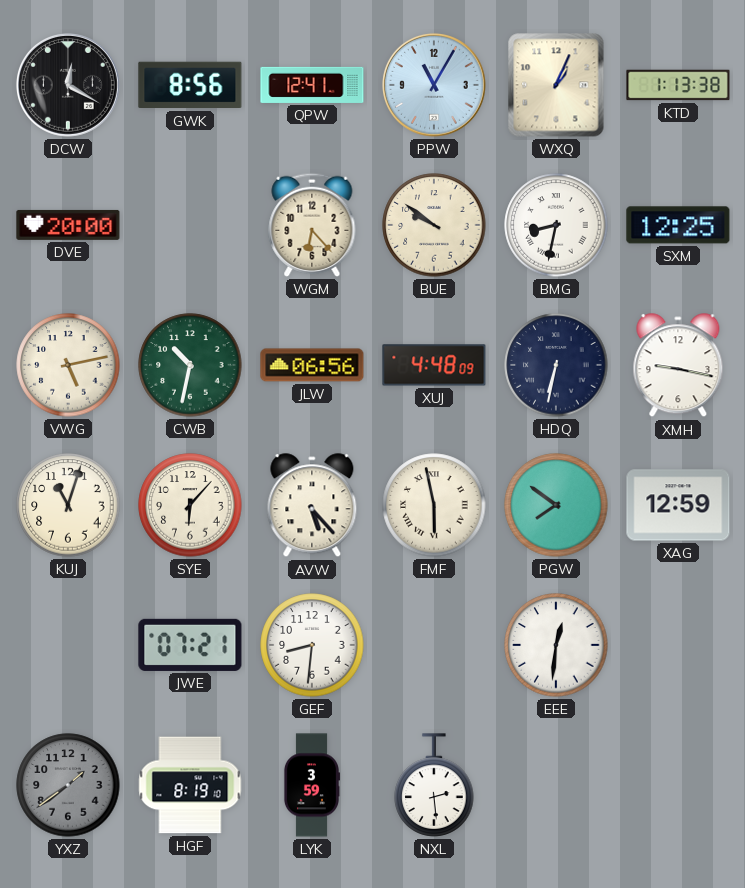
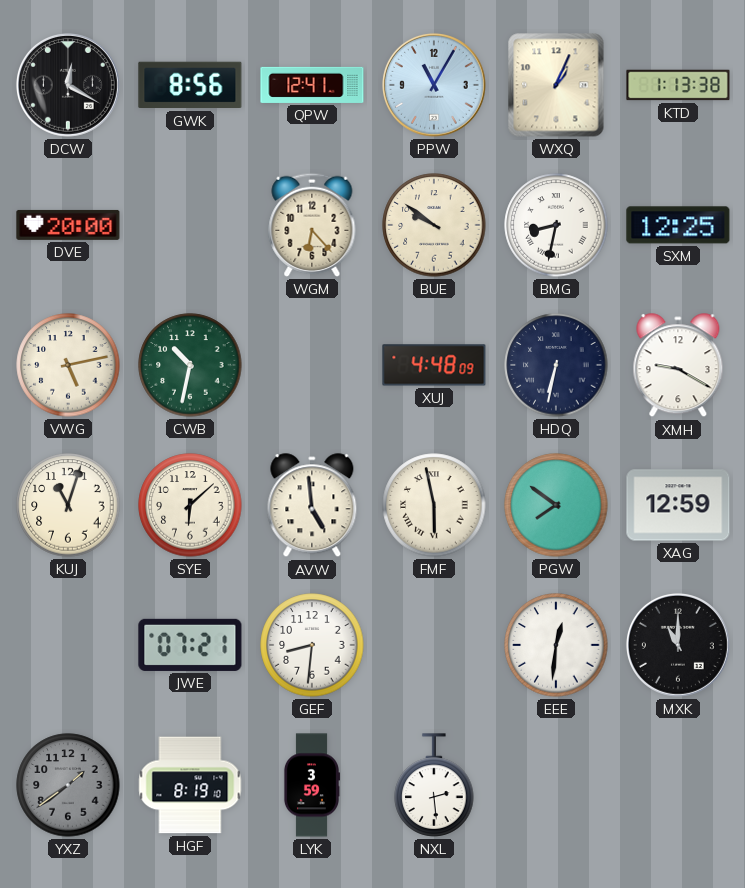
JLW: 06:56 -> none (312, 365)
XMH: 9:17 -> 9:20 (678, 366)
SYE: 6:07 -> 6:08 (190, 505)
AVW: 5:23 -> 4:59 (312, 506)
MXK: none -> 11:00 (678, 645)
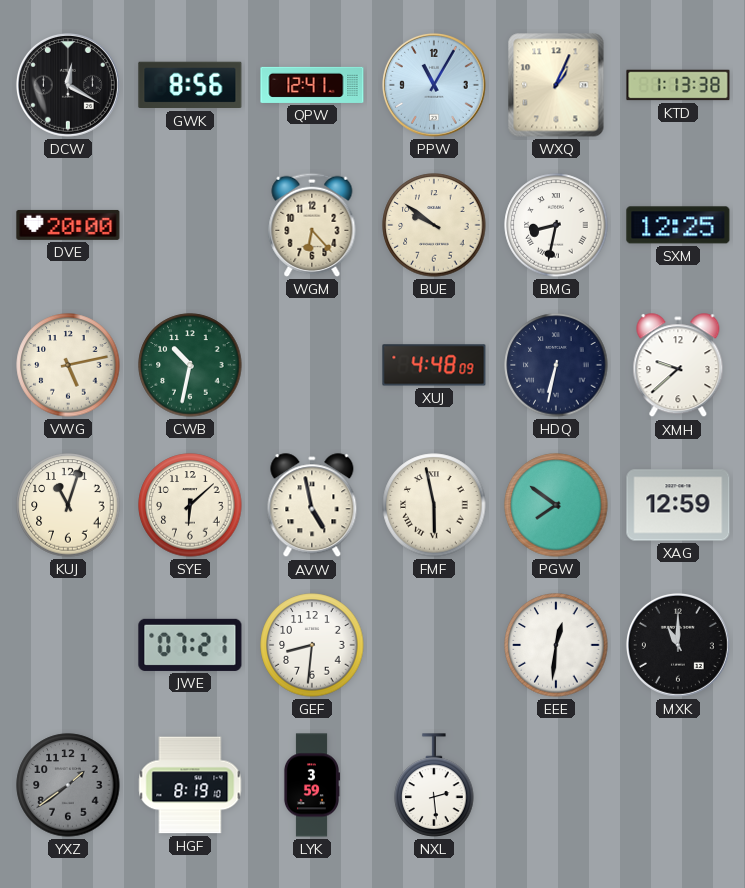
XMH: 9:20 -> 9:38 (678, 366)
AVW: 4:59 -> 4:58 (312, 506)
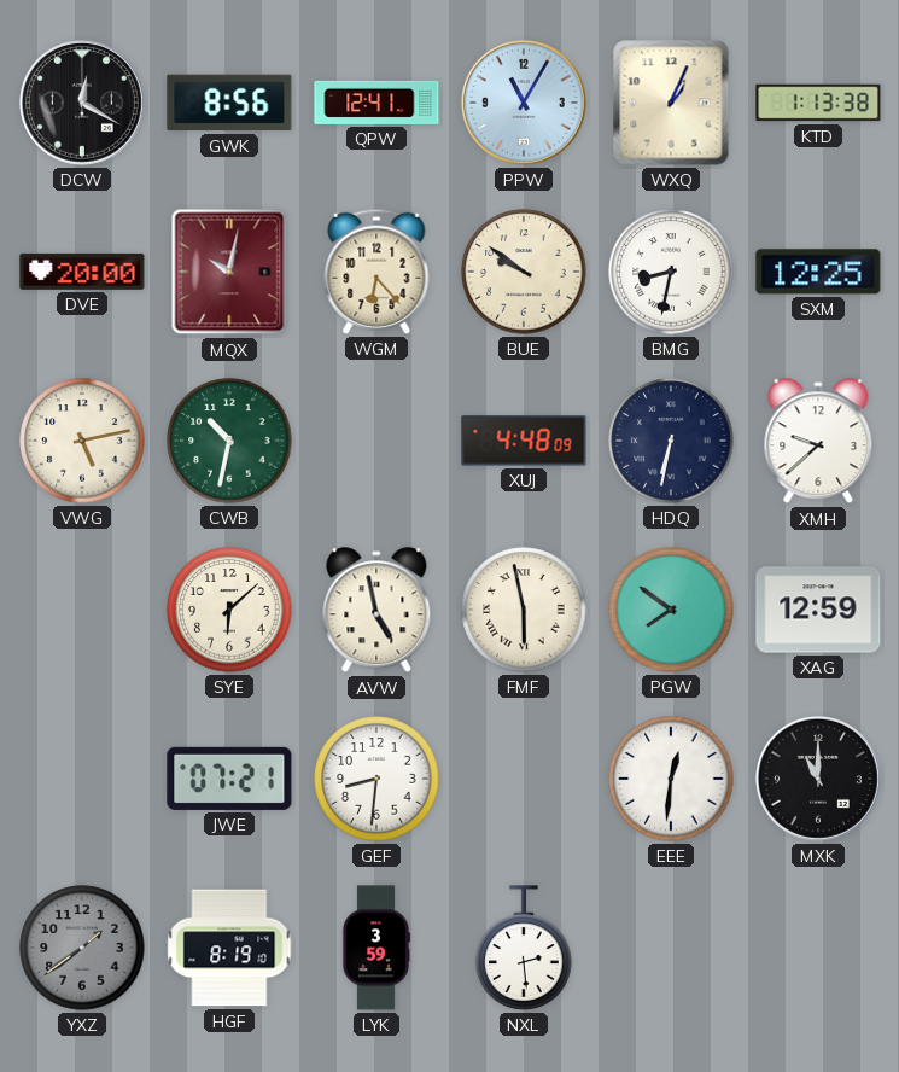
MQX: none -> 10:02 (229, 272)
KUJ: 11:03 -> none (68, 505)
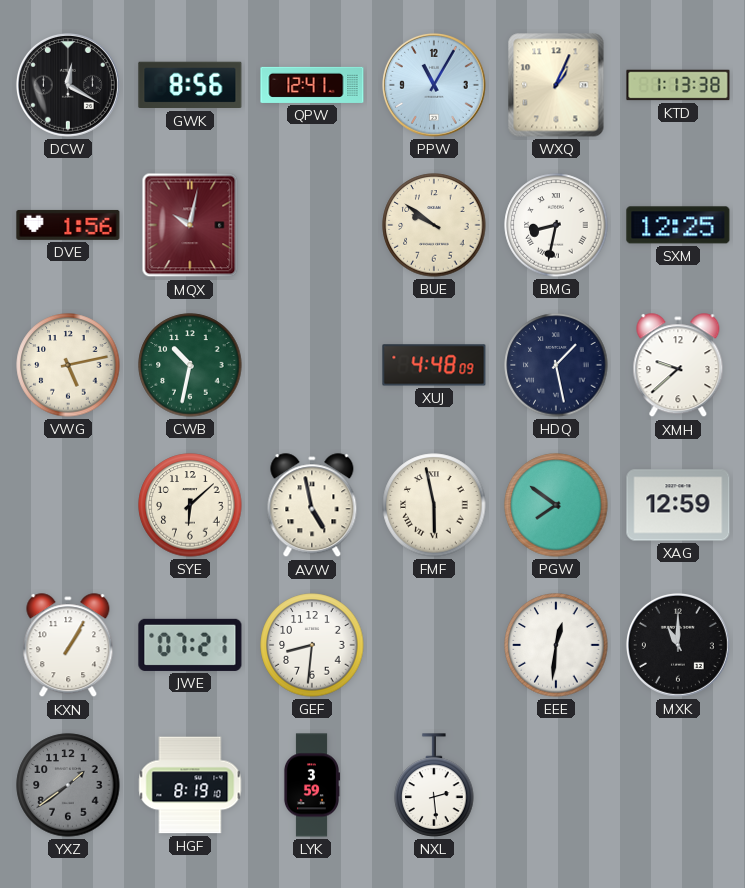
DVE: 20:00 -> 1:56 (68, 225)
WGM: 6:23 -> none (376, 272)
HDQ: 6:32 -> 1:28 (556, 365)
KXN: none -> 1:05 (68, 646)
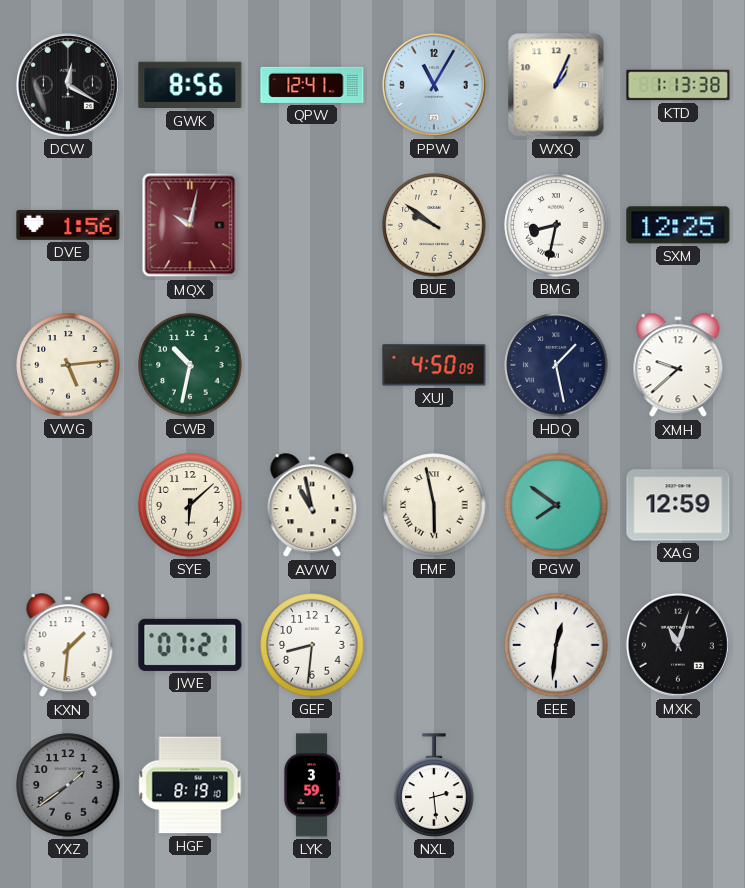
VWG: 5:13 -> 5:14 (68, 365)
XUJ: 4:48 -> 4:50 (434, 365)
AVW: 4:58 -> 10:58 (312, 506)
KXN: 1:05 -> 1:31 (68, 646)
MXK: 11:00 -> 11:03 (678, 645)
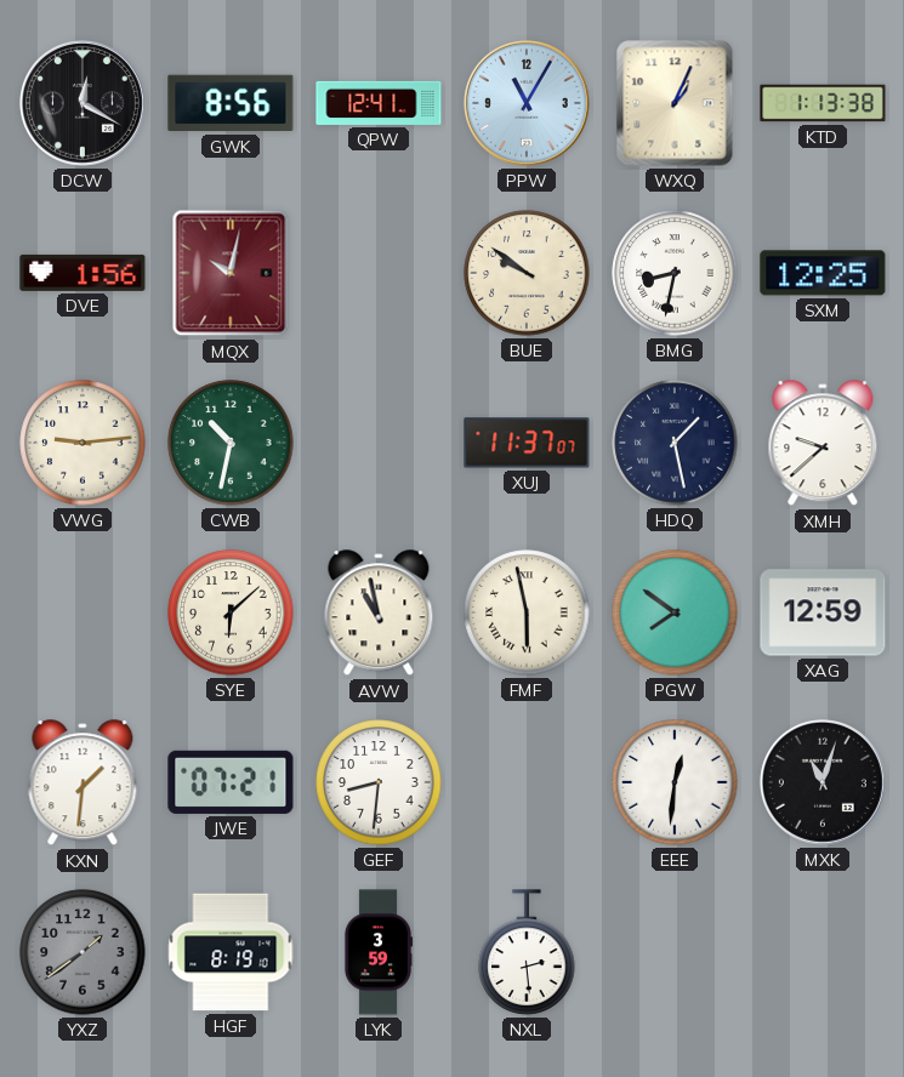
VWG: 5:14 -> 9:14 (83, 443)
XUJ: 4:50 -> 11:37 (527, 443)
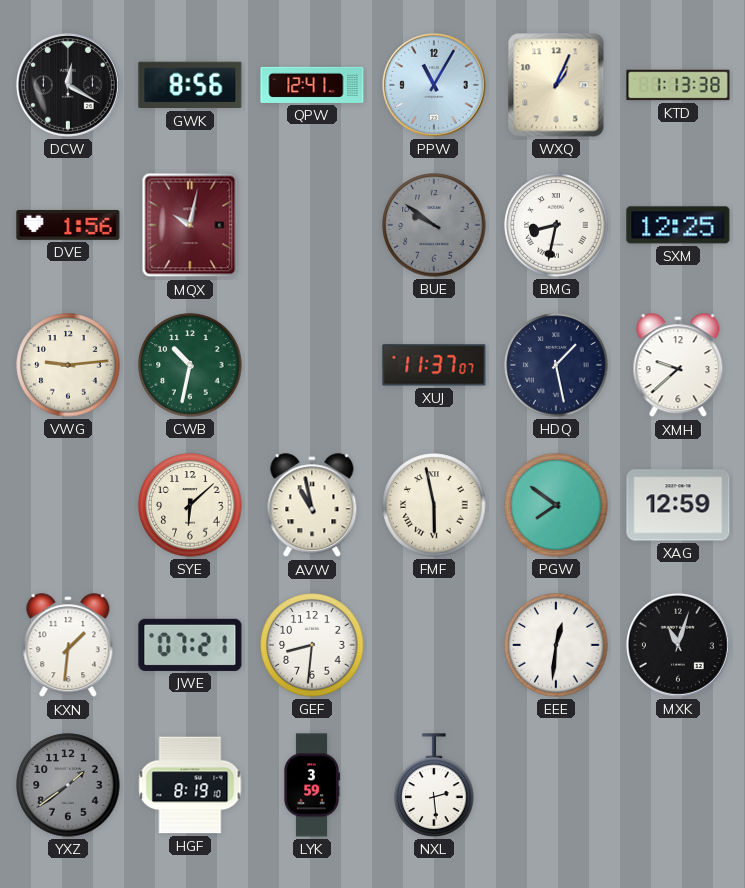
BUE dial: cream -> grey (434, 225)
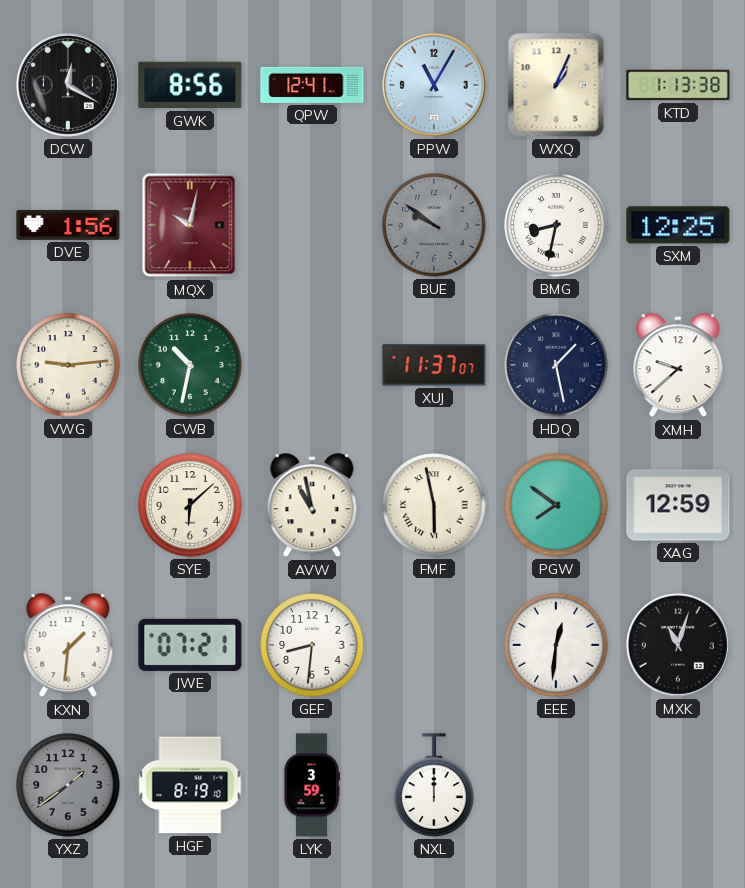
NXL: 2:29 -> 12:00 (434, 785)
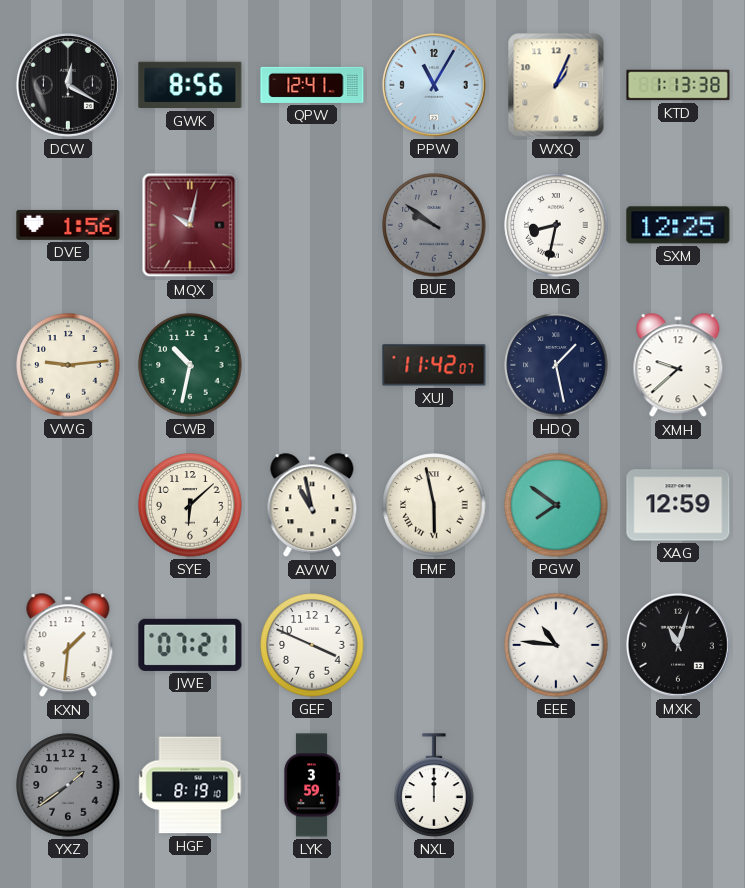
XUJ: 11:37 -> 11:42 (434, 365)
GEF: 8:31 -> 3:49 (312, 645)
EEE: 12:31 -> 10:46 (556, 645)
